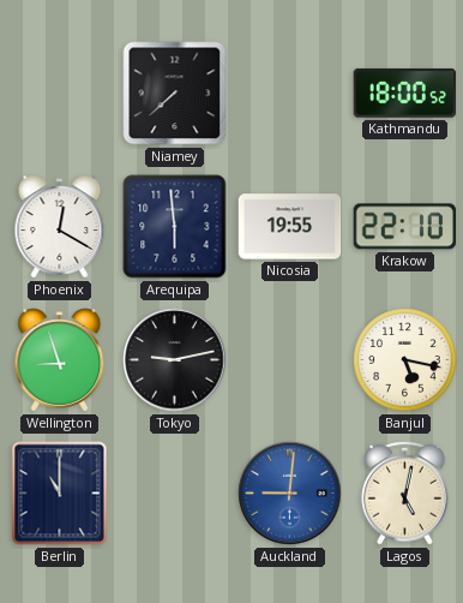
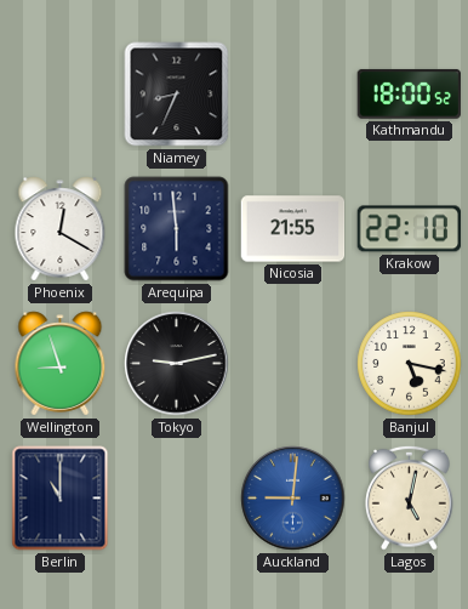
Niamey: 7:38 -> 8:34 (177, 95)
Nicosia: 19:55 -> 21:55 (293, 229)
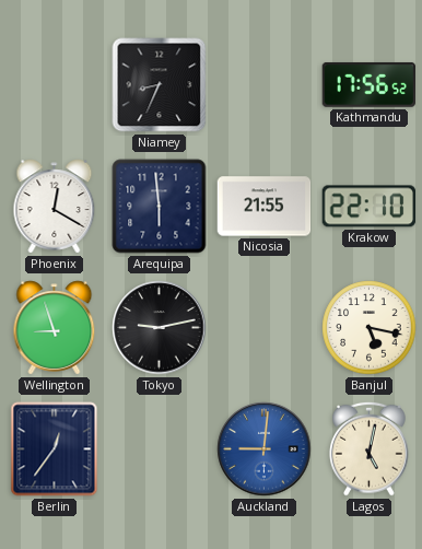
Kathmandu: 18:00 -> 17:56 (368, 84)
Berlin: 11:00 -> 12:36 (55, 449)
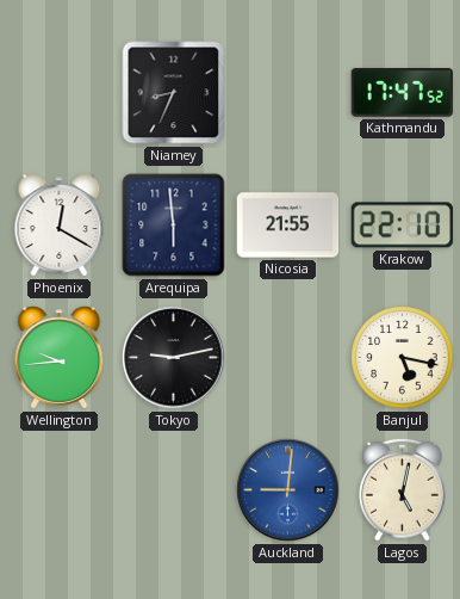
Kathmandu: 17:56 -> 17:47 (402, 92)
Wellington: 8:57 -> 9:44 (60, 358)
Berlin: 12:36 -> none (55, 449)
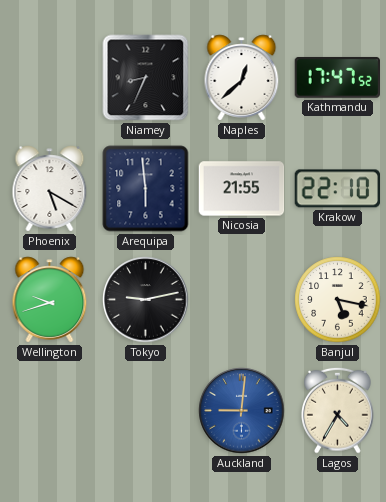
Naples: none -> 12:38 (242, 78)
Phoenix: 12:20 -> 5:20 (50, 189)
Wellington: 9:44 -> 9:42 (50, 300)
Lagos: 5:02 -> 4:35 (338, 410)
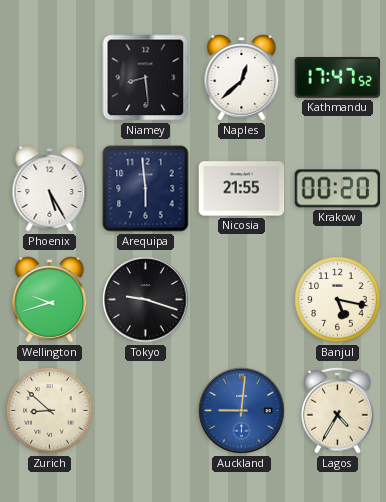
Niamey: 8:34 -> 8:29 (146, 78)
Phoenix: 5:20 -> 5:25 (50, 189)
Krakow: 22:10 -> 00:20 (338, 189)
Tokyo: 9:13 -> 9:18 (146, 300)
Zurich: none -> 8:52 (50, 411)
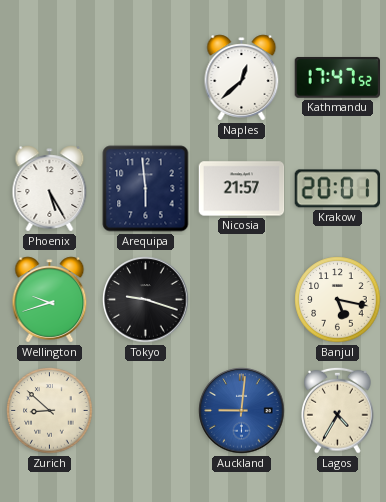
Niamey: 8:29 -> none (146, 78)
Nicosia: 21:55 -> 21:57 (242, 189)
Krakow: 00:20 -> 20:01 (338, 189)
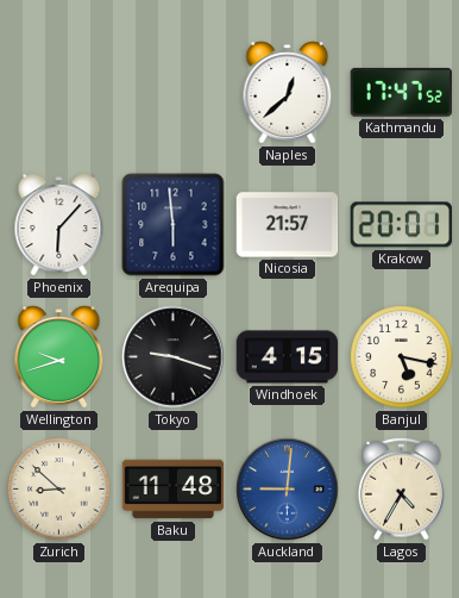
Phoenix: 5:25 -> 6:07 (59, 225)
Windhoek: none -> 4:15 (288, 357)
Baku: none -> 11:48 (174, 490)
